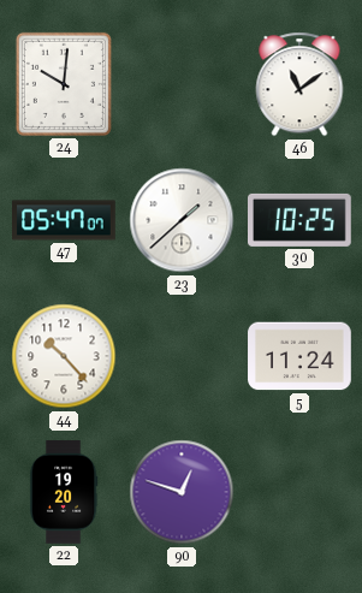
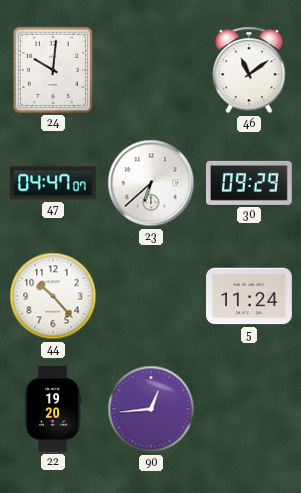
47: 05:47 -> 04:47 (54, 183)
23: 1:38 -> 6:38 (151, 183)
30: 10:25 -> 09:29 (250, 183)
90: 12:48 -> 12:44 (151, 409)
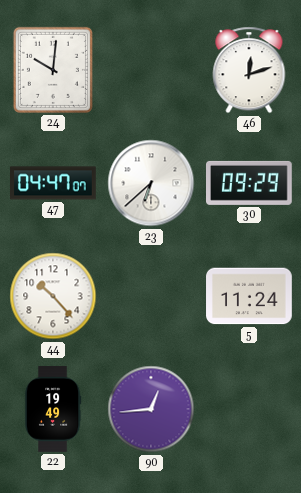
46: 11:09 -> 12:12 (249, 70)
22: 19:20 -> 19:49 (53, 409)
